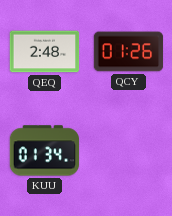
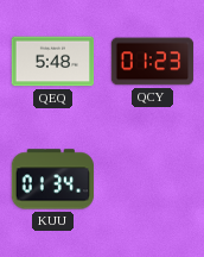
QEQ: 2:48 -> 5:48 (53, 62)
QCY: 01:26 -> 01:23 (153, 62)
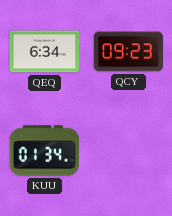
QEQ: 5:48 -> 6:34 (45, 52)
QCY: 01:23 -> 09:23 (129, 52)
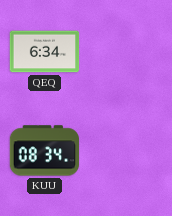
QCY: 09:23 -> none (129, 52)
KUU: 01:34 -> 08:34 (45, 151)
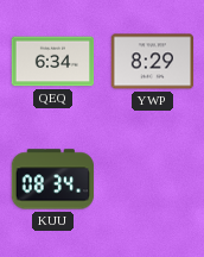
YWP: none -> 8:29 (153, 62)
